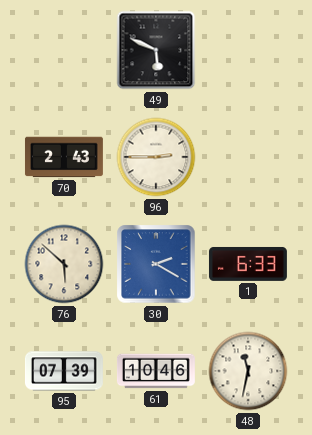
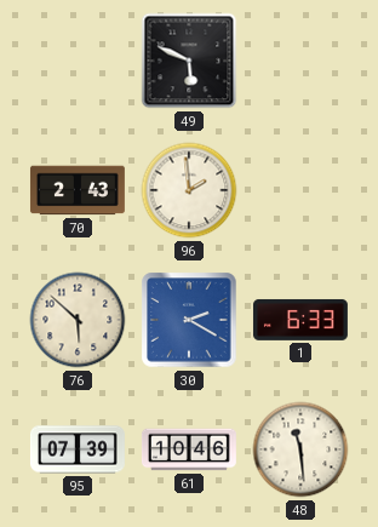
96: 2:45 -> 1:59 (189, 190)
48: 11:32 -> 11:29 (300, 449)
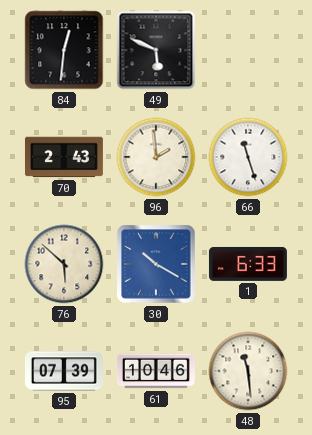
84: none -> 12:31 (64, 50)
66: none -> 11:27 (248, 157)
30: 2:20 -> 10:20 (156, 264)
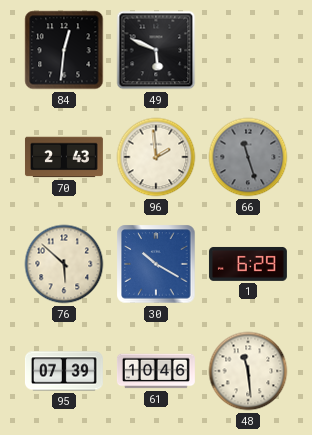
66 dial: white -> grey (248, 157)
1: 6:33 -> 6:29 (248, 264)
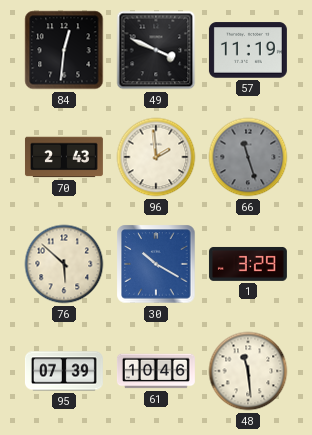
49: 5:49 -> 3:49 (156, 50)
57: none -> 11:19 (248, 50)
1: 6:29 -> 3:29 (248, 264)
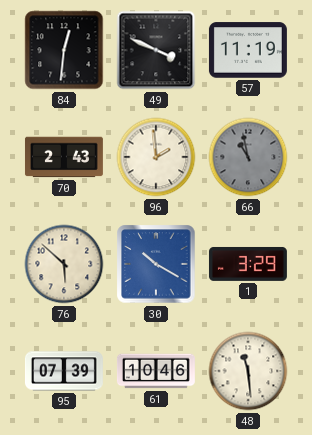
66: 11:27 -> 10:58 (248, 157)
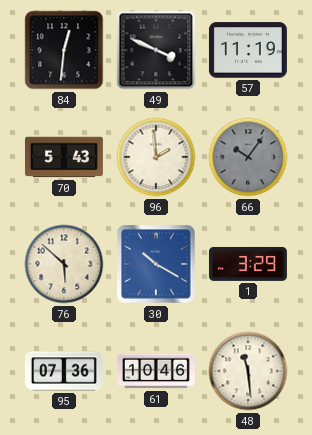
70: 2:43 -> 5:43 (64, 157)
66: 10:58 -> 10:06 (248, 157)
95: 07:39 -> 07:36 (64, 371)
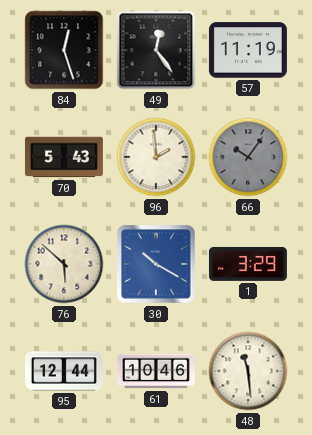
84: 12:31 -> 12:27 (64, 50)
49: 3:49 -> 12:24 (156, 50)
95: 07:36 -> 12:44 (64, 371)
